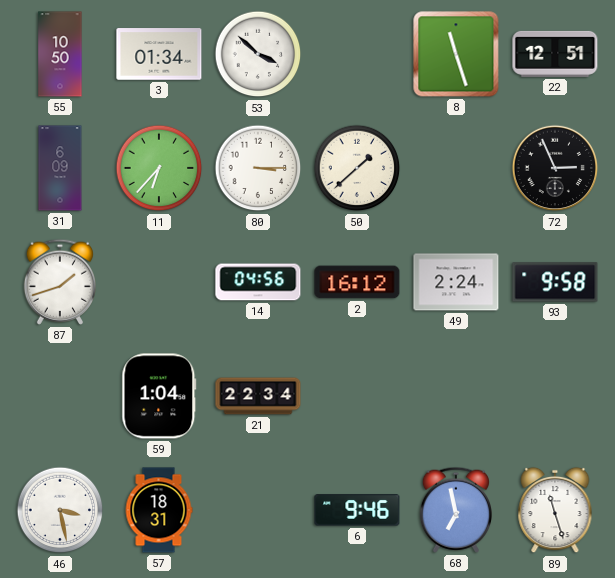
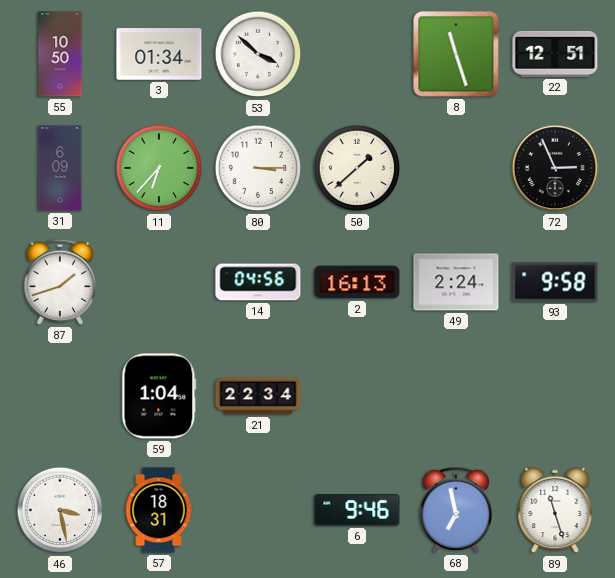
2: 16:12 -> 16:13 (357, 282)
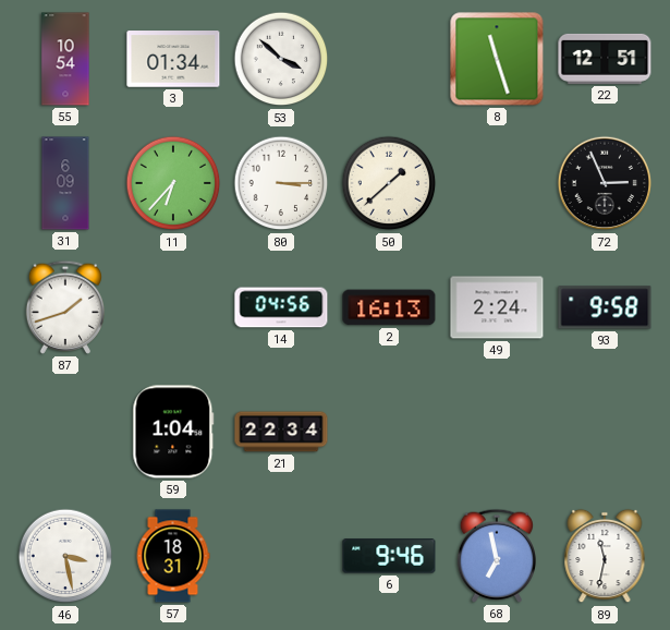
55: 10:50 -> 10:54 (65, 59)
89: 11:27 -> 11:32 (605, 556)
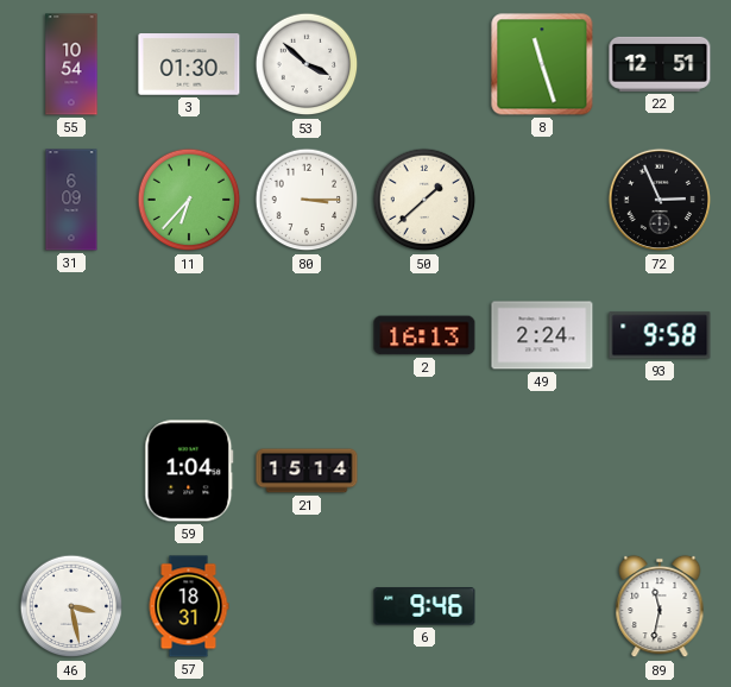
3: 01:34 -> 01:30 (189, 64)
87: 1:42 -> none (64, 307)
14: 04:56 -> none (281, 307)
21: 22:34 -> 15:14 (307, 471)
68: 6:58 -> none (496, 556)
